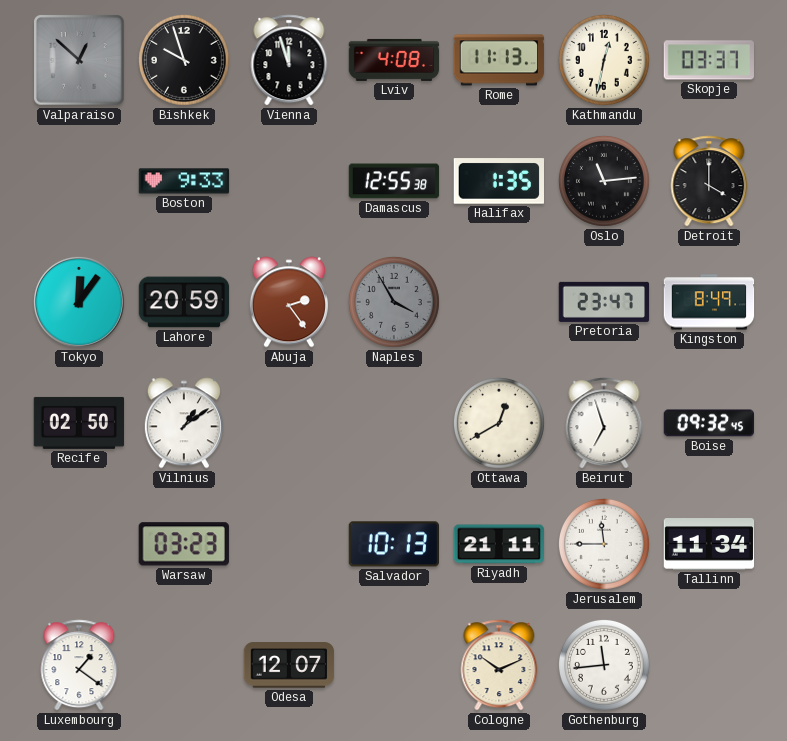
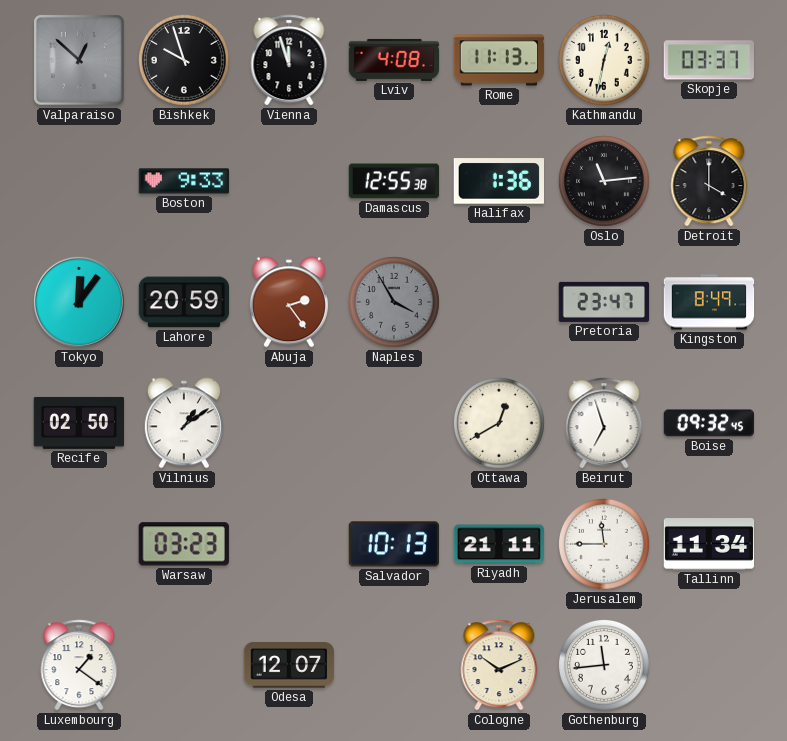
Halifax: 1:35 -> 1:36 (498, 181)
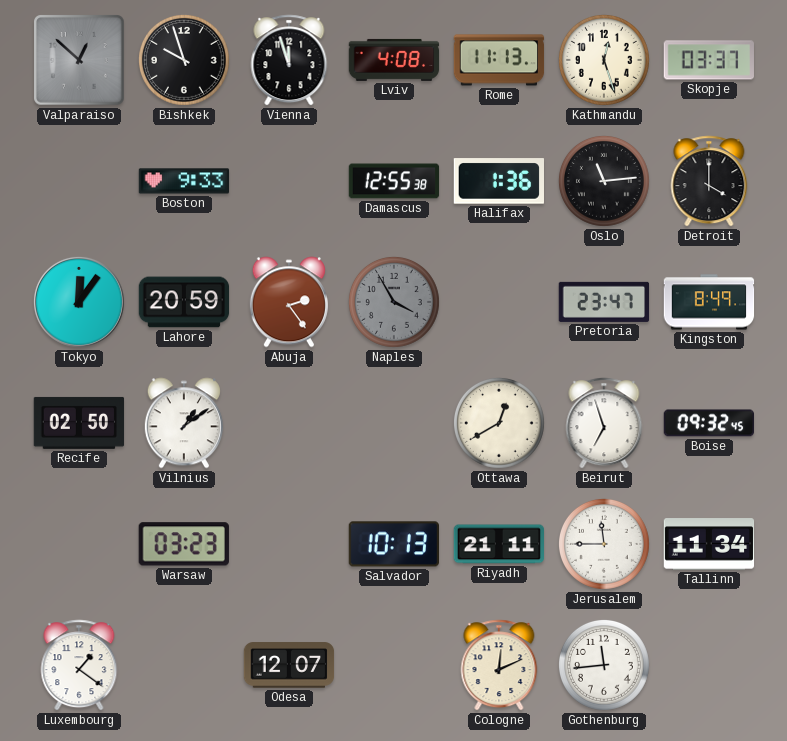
Kathmandu: 12:32 -> 12:27 (604, 60)
Cologne: 10:11 -> 12:11 (499, 665)
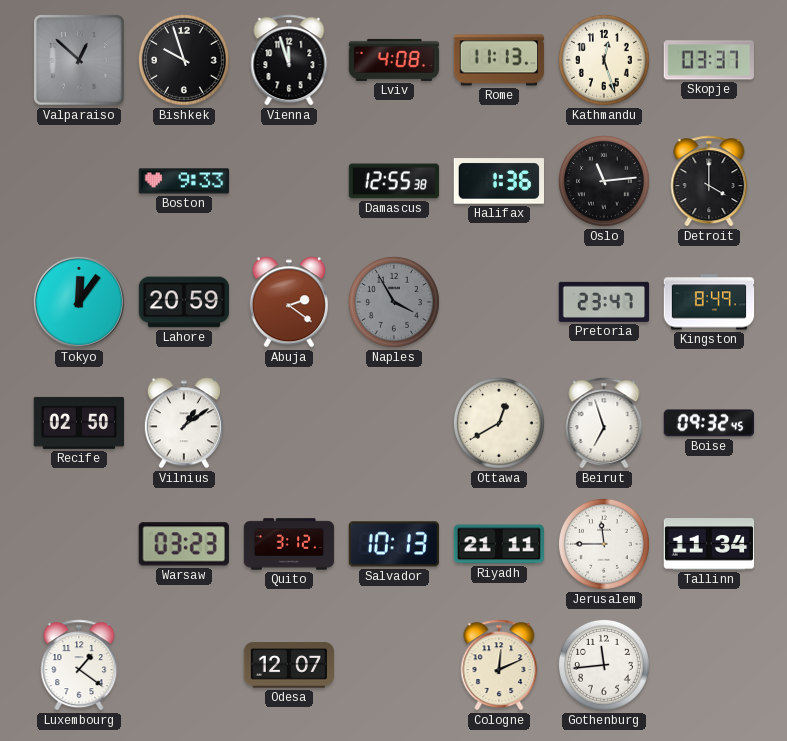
Abuja: 2:24 -> 2:21 (289, 302)
Quito: none -> 3:12 (289, 544)
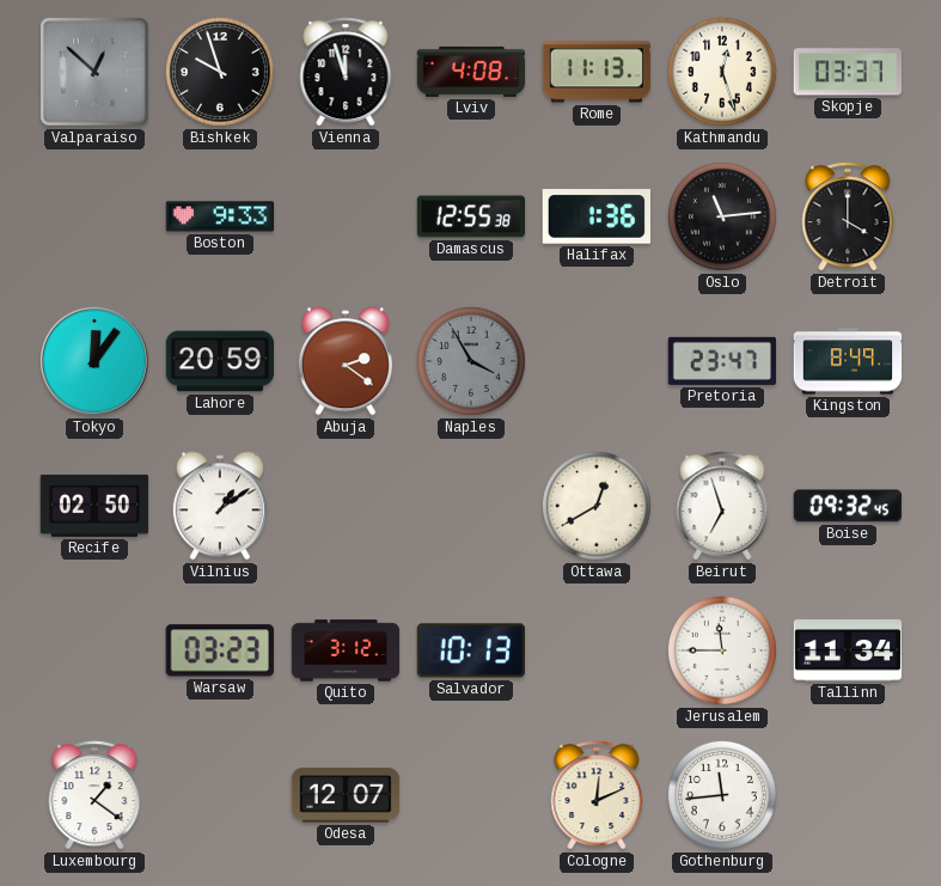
Riyadh: 21:11 -> none (499, 544)
